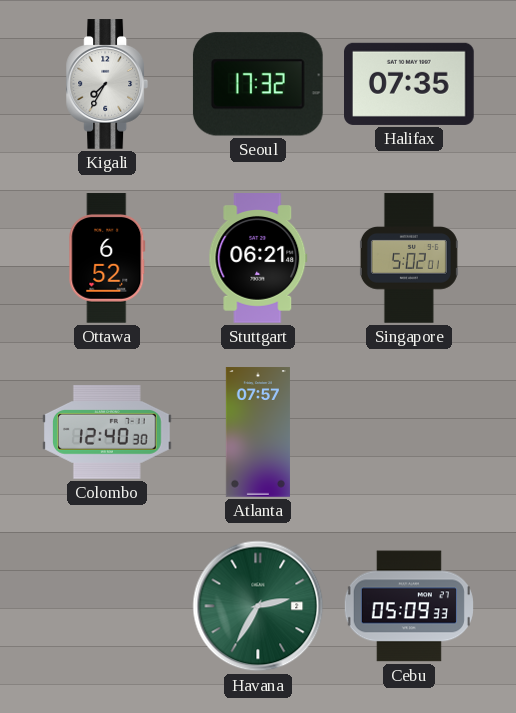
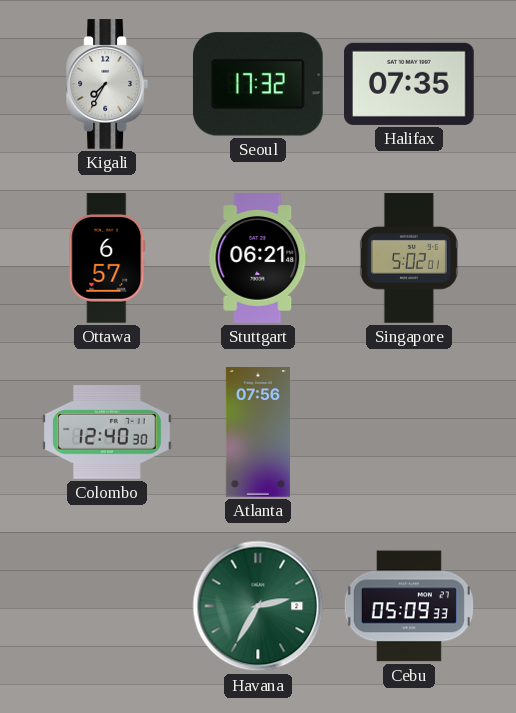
Ottawa: 6:52 -> 6:57 (107, 258)
Atlanta: 07:57 -> 07:56 (258, 432)
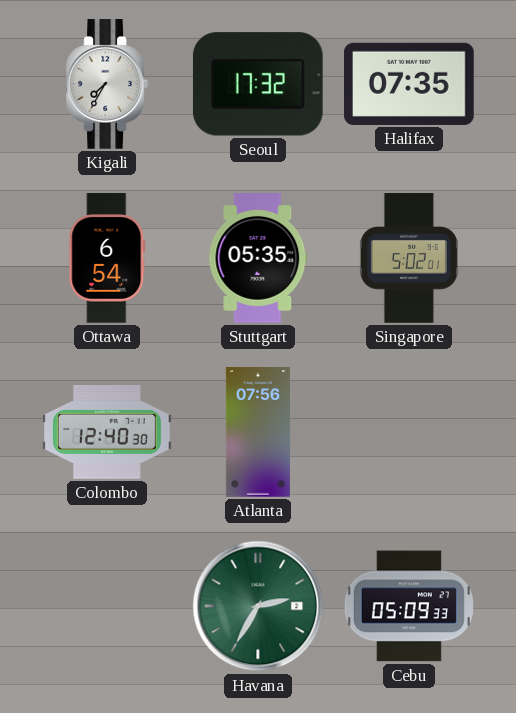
Ottawa: 6:57 -> 6:54 (107, 258)
Stuttgart: 06:21 -> 05:35 (258, 258)
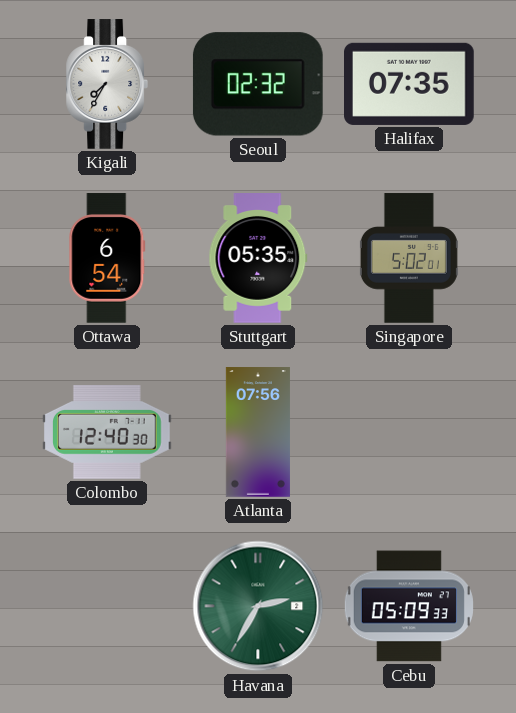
Seoul: 17:32 -> 02:32 (258, 84)
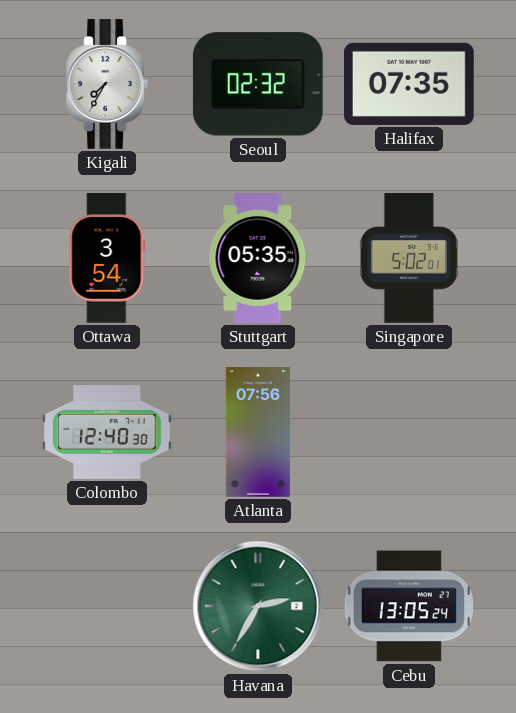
Ottawa: 6:54 -> 3:54 (107, 258)
Cebu: 05:09 -> 13:05 (409, 606)
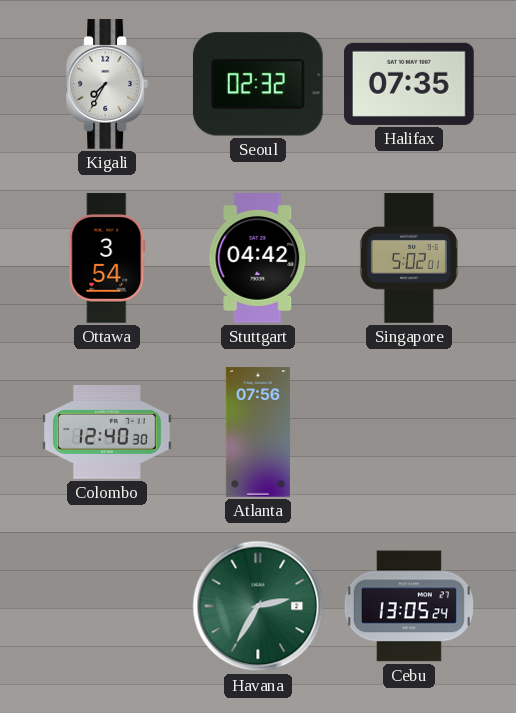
Stuttgart: 05:35 -> 04:42 (258, 258)
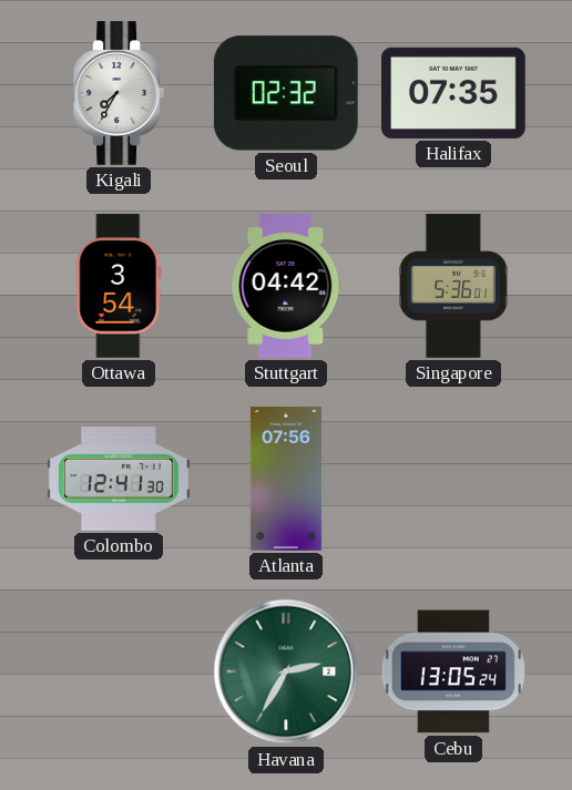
Singapore: 5:02 -> 5:36 (453, 286)
Colombo: 12:40 -> 12:41 (120, 480)
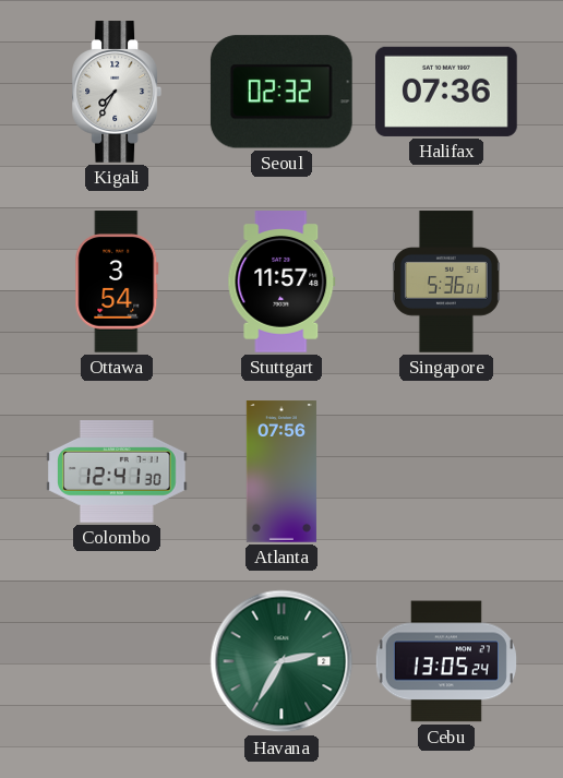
Halifax: 07:35 -> 07:36 (447, 92)
Stuttgart: 04:42 -> 11:57 (281, 282)
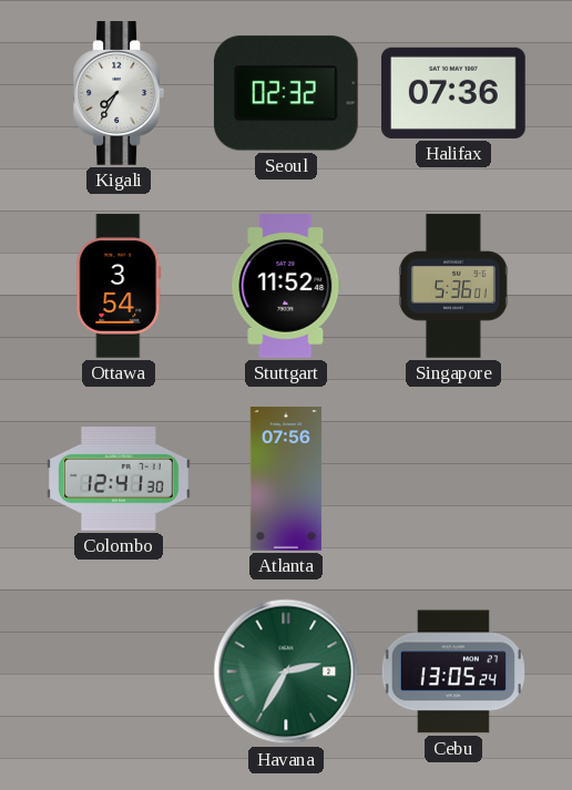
Stuttgart: 11:57 -> 11:52 (286, 286)
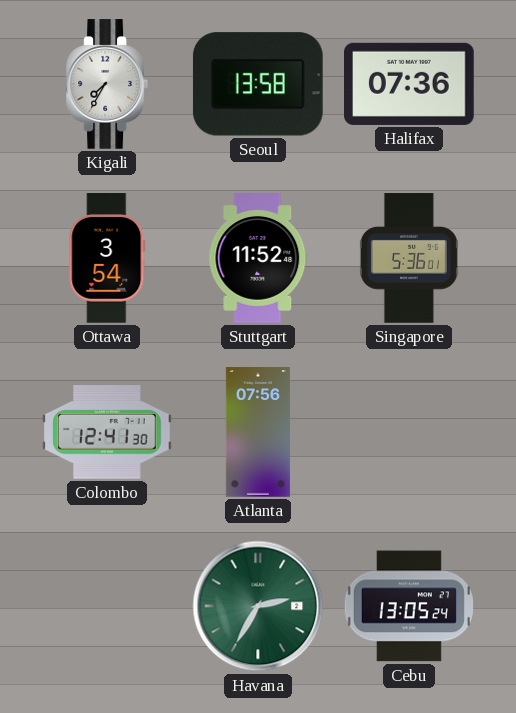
Seoul: 02:32 -> 13:58 (258, 84)
